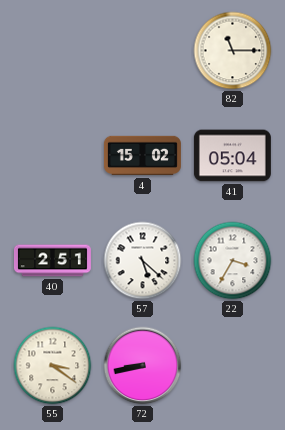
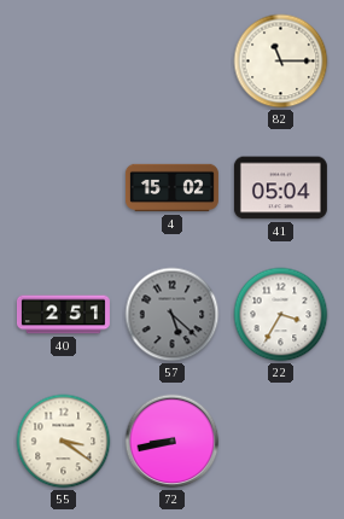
57 dial: white -> grey (173, 315)
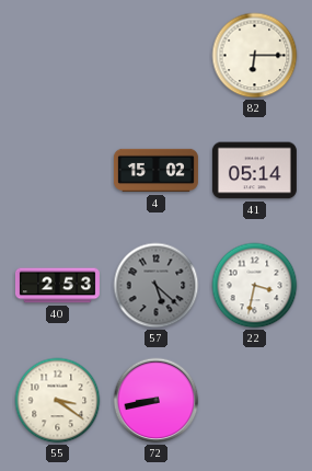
82: 11:15 -> 6:15 (255, 56)
41: 05:04 -> 05:14 (254, 171)
40: 2:51 -> 2:53 (57, 286)
22: 3:35 -> 3:32 (255, 286)
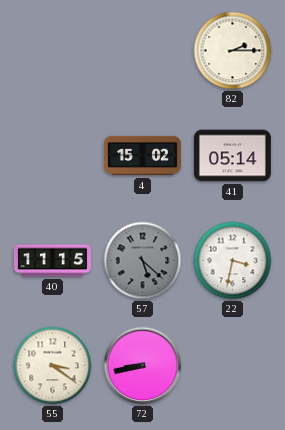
82: 6:15 -> 2:15 (233, 51)
40: 2:53 -> 11:15 (52, 261)
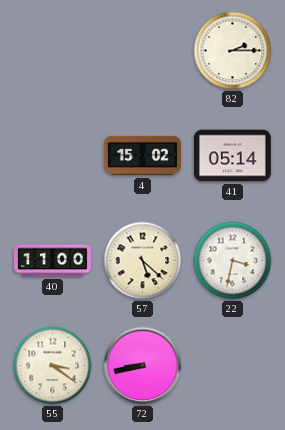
40: 11:15 -> 11:00 (52, 261)
57 dial: grey -> cream (143, 261)
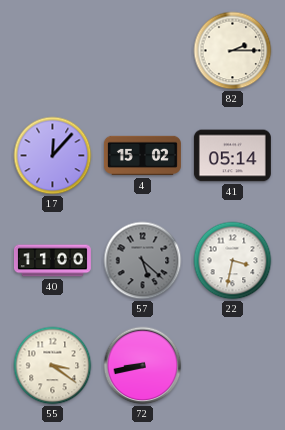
17: none -> 12:07 (53, 156)
57 dial: cream -> grey (143, 261)
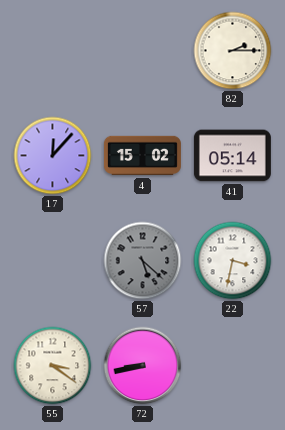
40: 11:00 -> none (52, 261)
